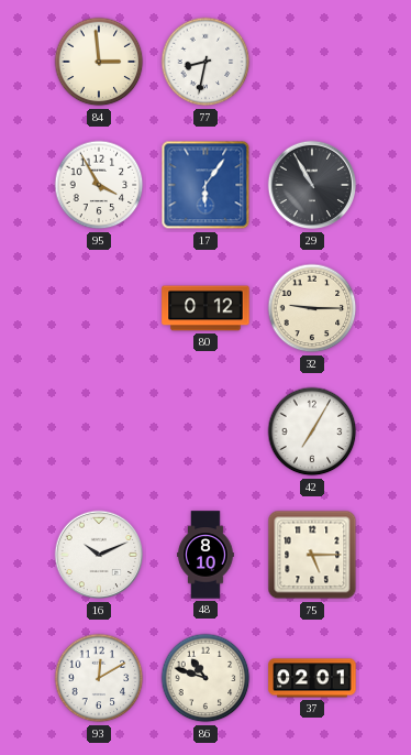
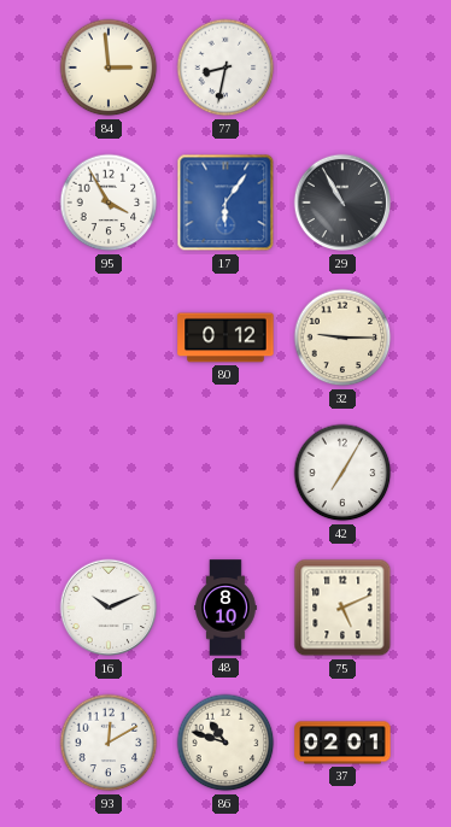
75: 5:15 -> 5:11 (342, 608)
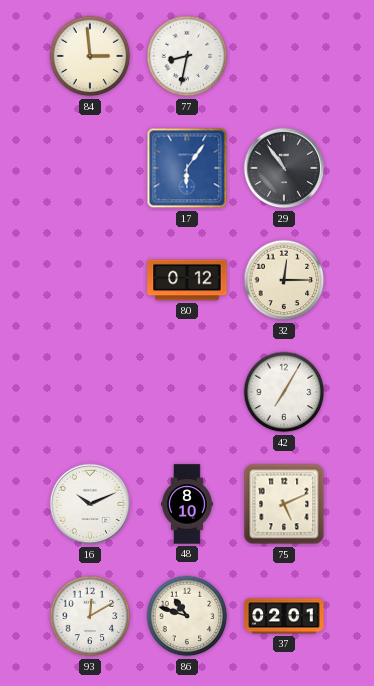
95: 3:55 -> none (109, 203)
29: 10:55 -> 10:54 (284, 168)
32: 9:15 -> 12:15 (284, 280)
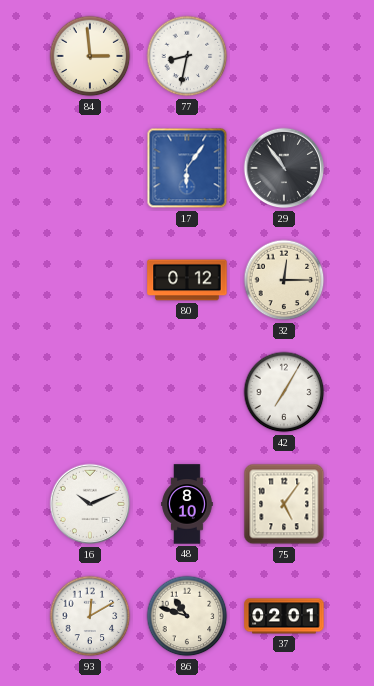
75: 5:11 -> 5:06 (284, 504)
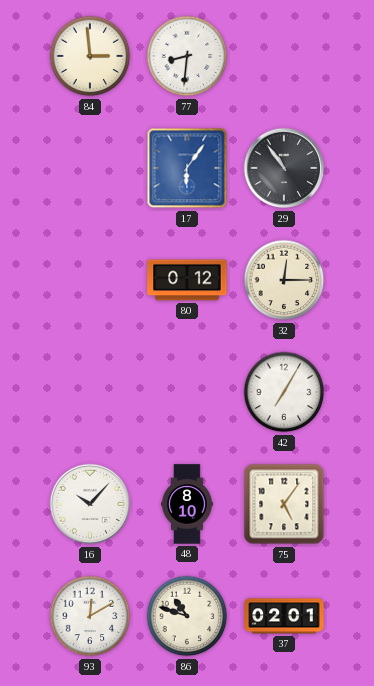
77: 8:32 -> 8:31 (187, 56)
16: 10:11 -> 10:07 (90, 504)
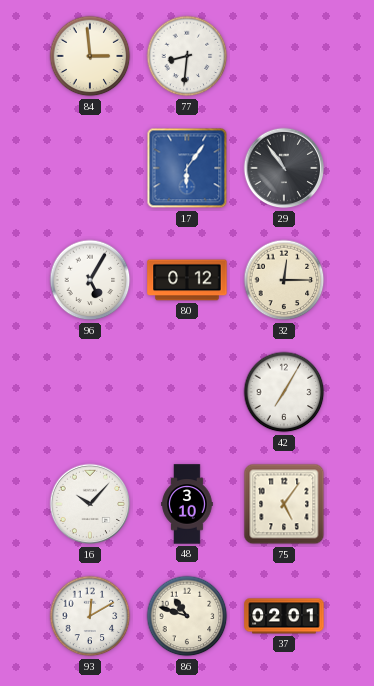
96: none -> 5:05 (90, 280)
48: 8:10 -> 3:10 (187, 504)
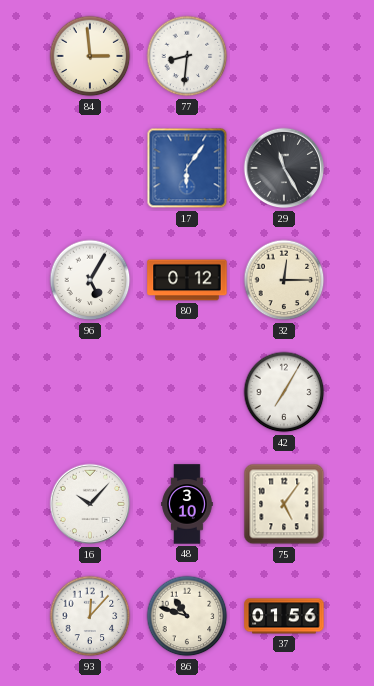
29: 10:54 -> 11:25 (284, 168)
93: 12:10 -> 12:07 (90, 616)
37: 02:01 -> 01:56 (284, 616)
